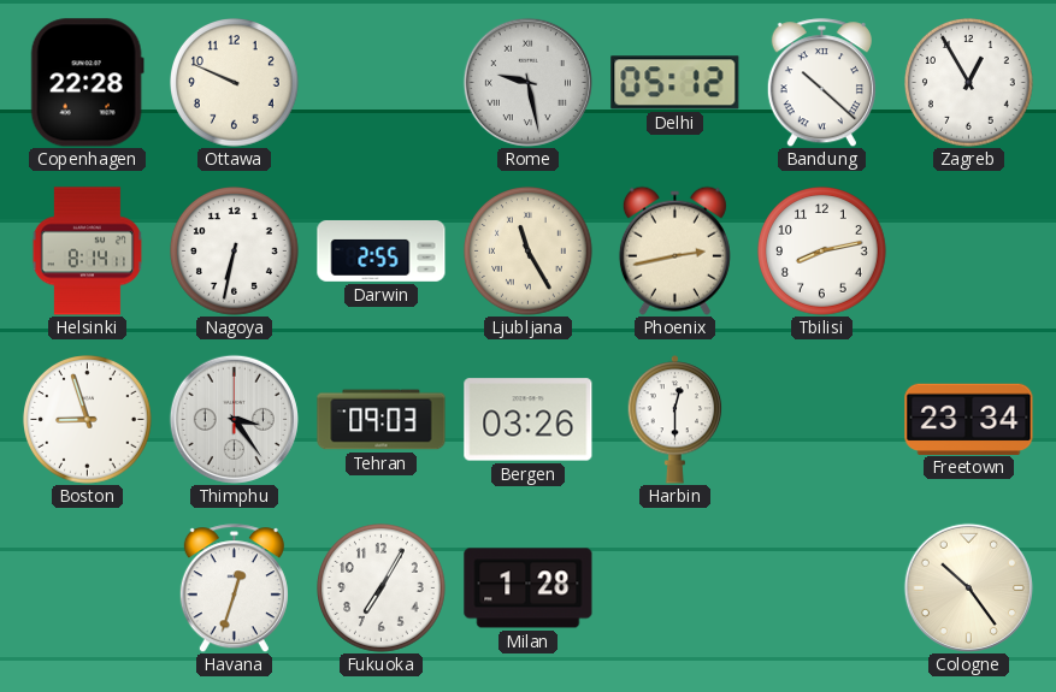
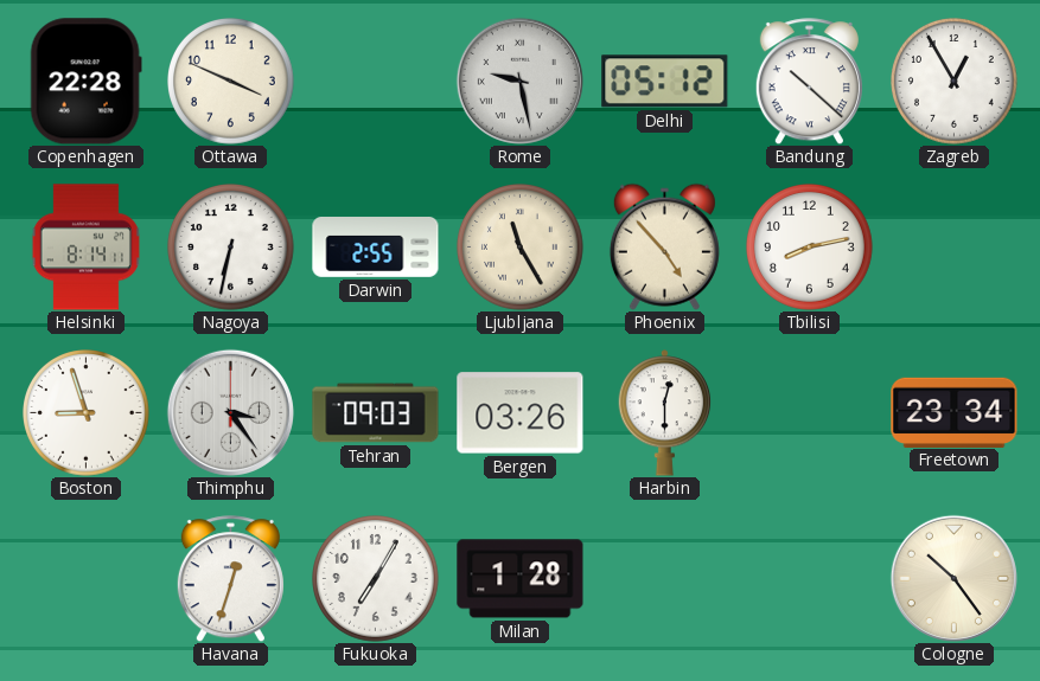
Ottawa: 9:49 -> 3:49 (231, 82)
Phoenix: 2:43 -> 4:53 (664, 246)
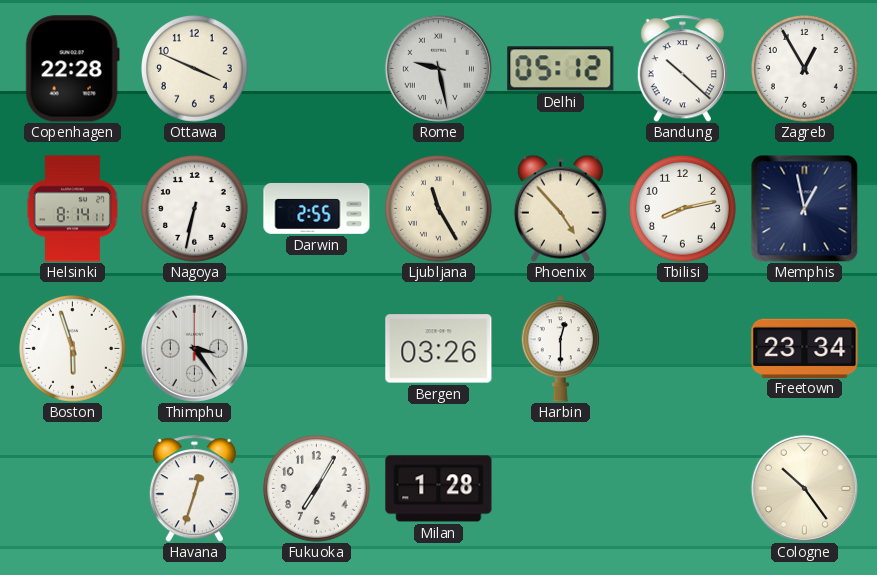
Memphis: none -> 12:58 (804, 208)
Boston: 8:57 -> 5:57 (73, 349)
Tehran: 09:03 -> none (376, 413)
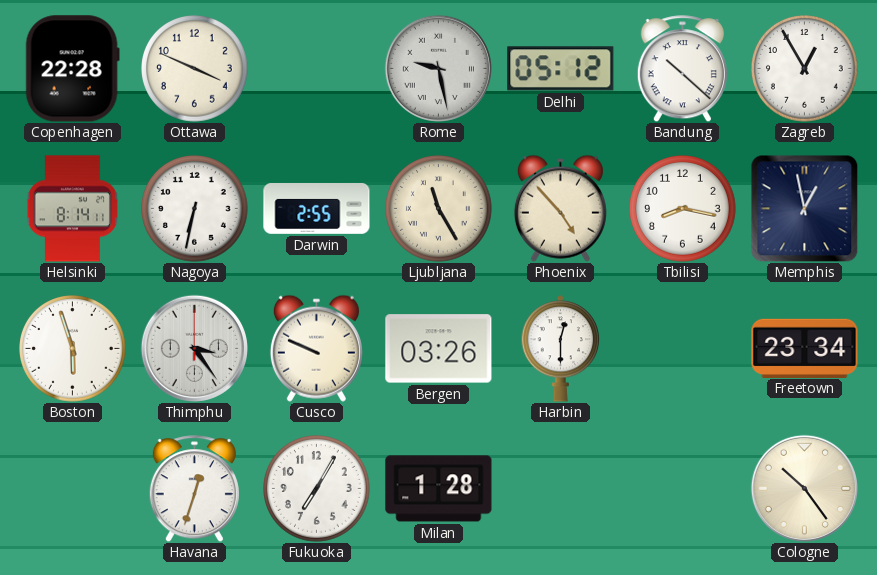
Tbilisi: 8:13 -> 8:17 (683, 209)
Cusco: none -> 9:49 (316, 348)
